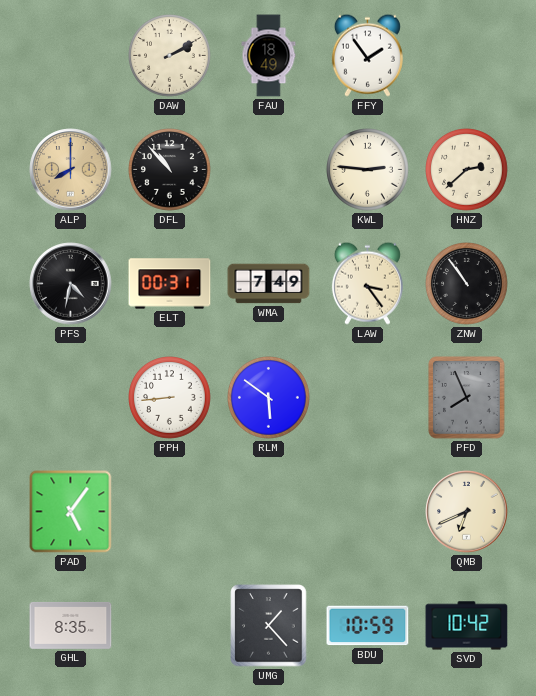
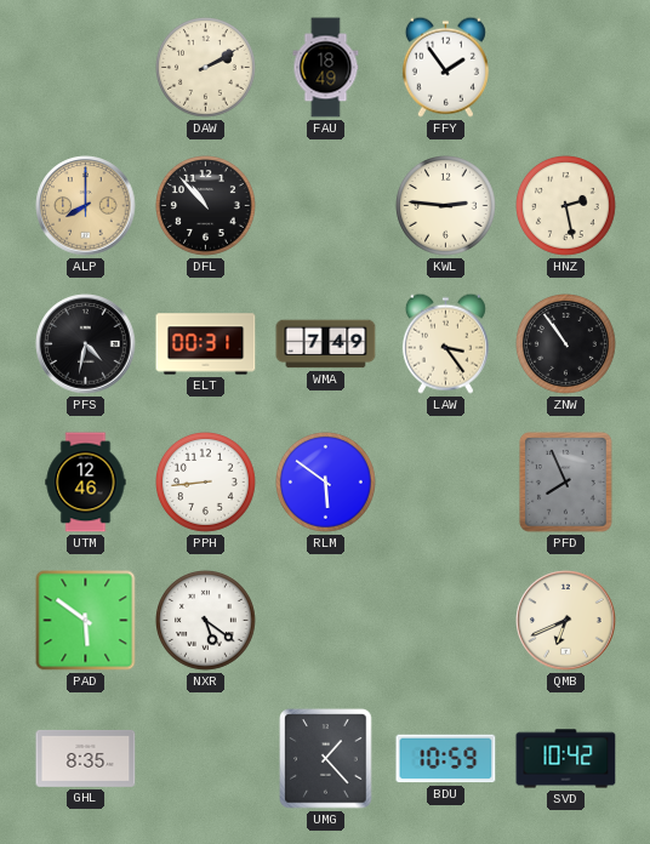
HNZ: 2:38 -> 2:28 (566, 206)
UTM: none -> 12:46 (86, 483)
PAD: 5:06 -> 5:51 (86, 621)
NXR: none -> 5:21 (206, 621)
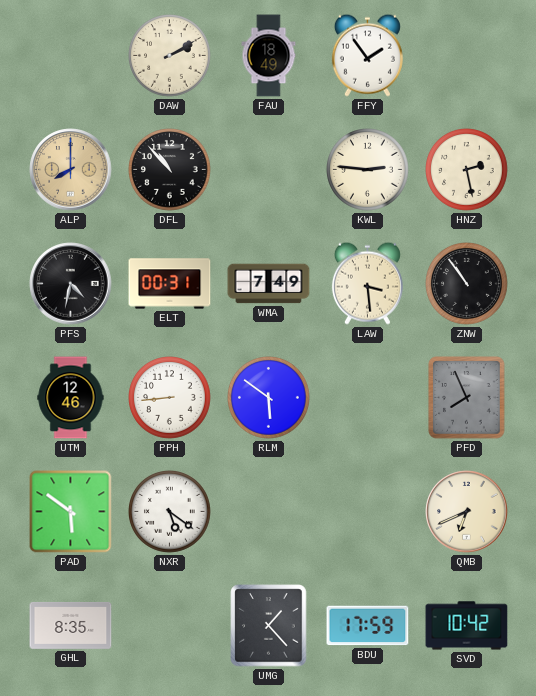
LAW: 3:24 -> 3:29 (367, 283)
BDU: 10:59 -> 17:59 (368, 626)
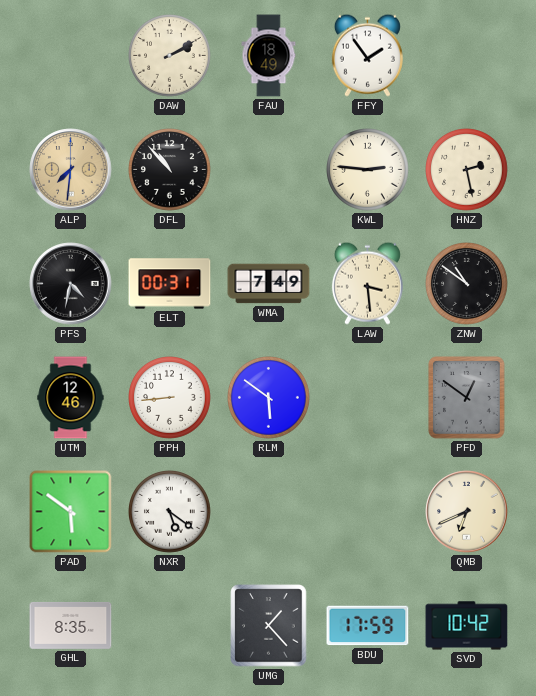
ALP: 8:00 -> 7:31 (71, 170)
ZNW: 10:54 -> 10:51 (467, 284)
PFD: 7:56 -> 12:51 (467, 398)
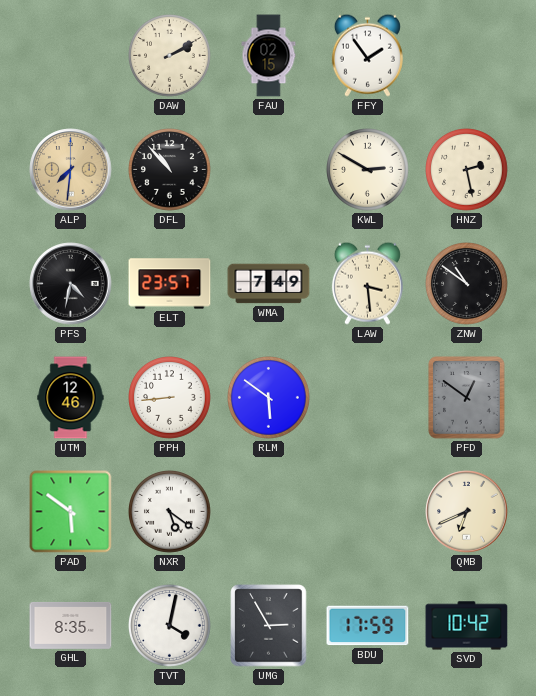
FAU: 18:49 -> 02:15 (269, 56)
KWL: 2:46 -> 2:50 (368, 170)
ELT: 00:31 -> 23:57 (170, 284)
TVT: none -> 4:02 (170, 626)
UMG: 1:23 -> 2:55 (269, 626)
